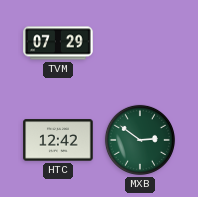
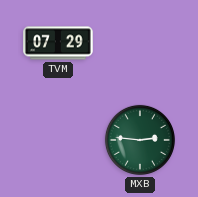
HTC: 12:42 -> none (58, 140)
MXB: 2:51 -> 2:46 (140, 140)
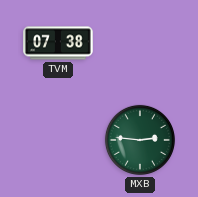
TVM: 07:29 -> 07:38 (58, 43)
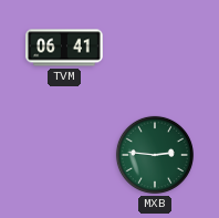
TVM: 07:38 -> 06:41 (64, 48)
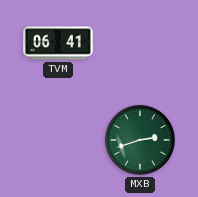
MXB: 2:46 -> 2:42 (140, 140)
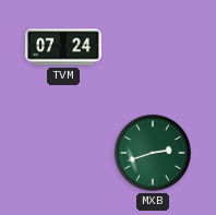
TVM: 06:41 -> 07:24 (63, 47)
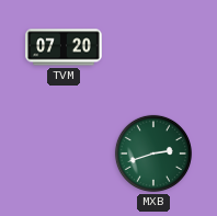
TVM: 07:24 -> 07:20 (64, 47)
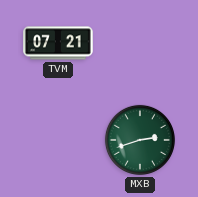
TVM: 07:20 -> 07:21 (58, 43)
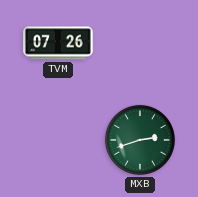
TVM: 07:21 -> 07:26 (58, 43)
